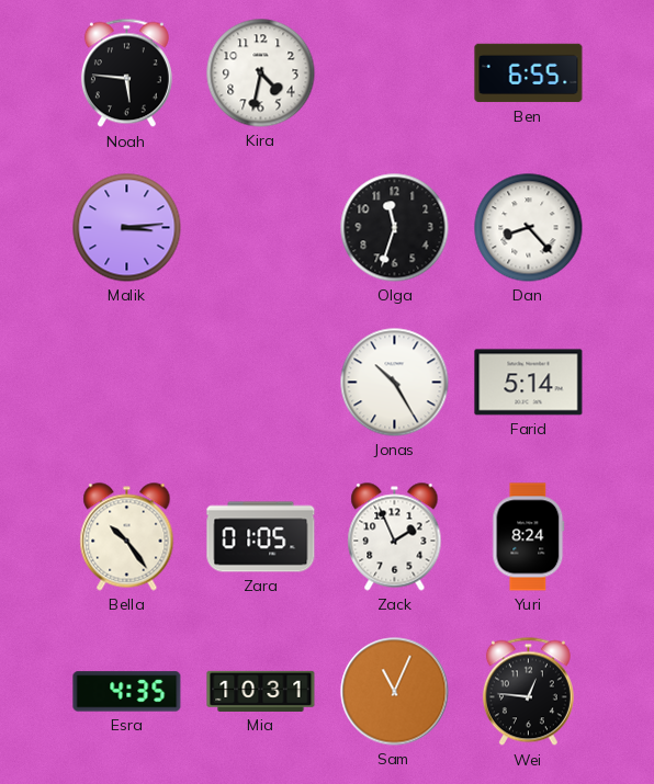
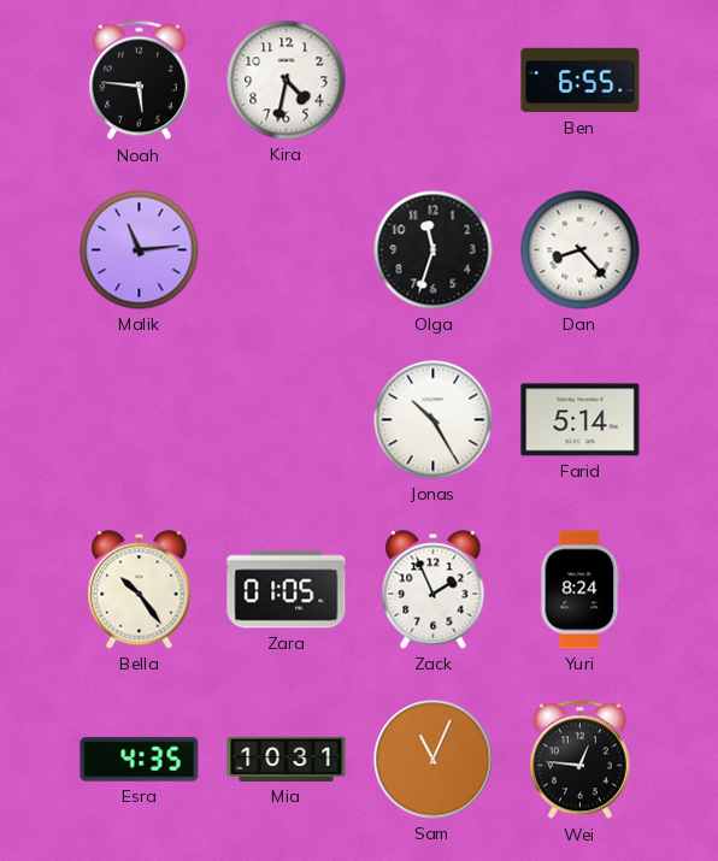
Malik: 3:14 -> 11:14 (140, 250)
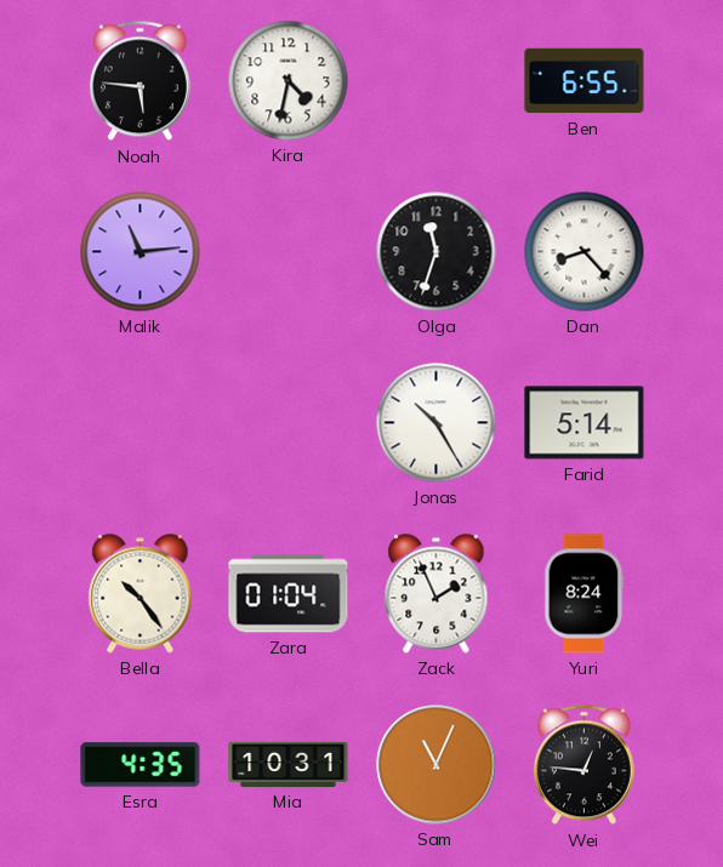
Zara: 01:05 -> 01:04 (289, 594)
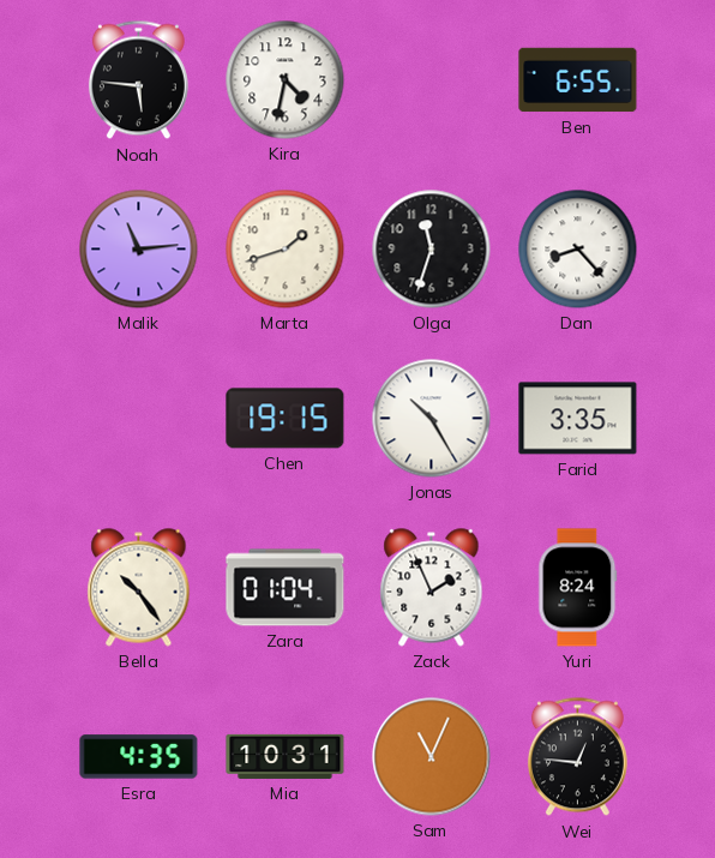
Marta: none -> 1:42 (286, 250)
Chen: none -> 19:15 (286, 419)
Farid: 5:14 -> 3:35 (578, 419)
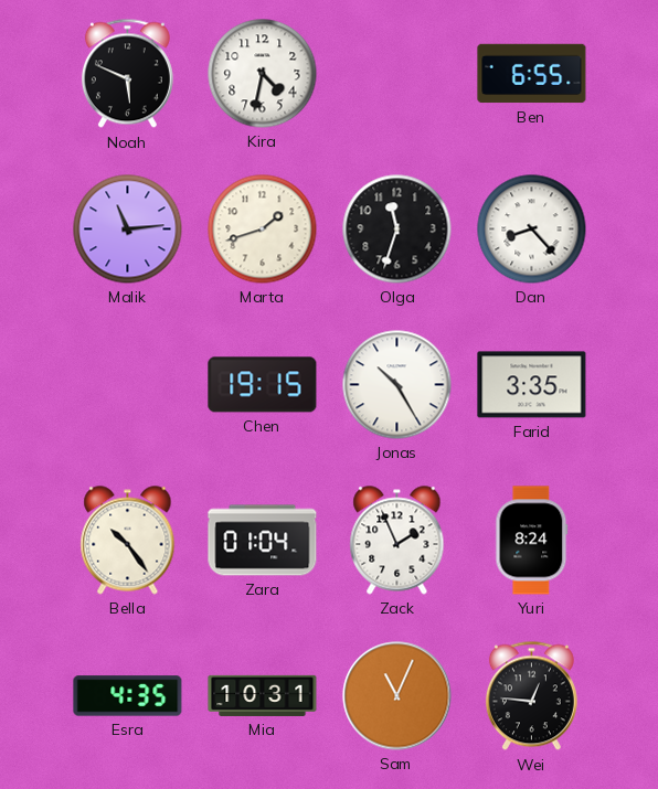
Noah: 5:46 -> 5:49 (127, 74)
